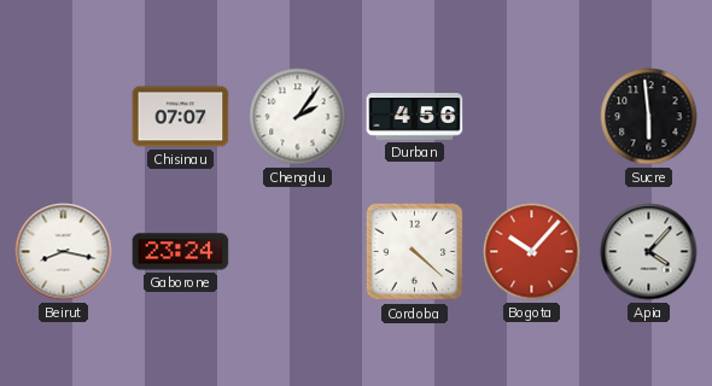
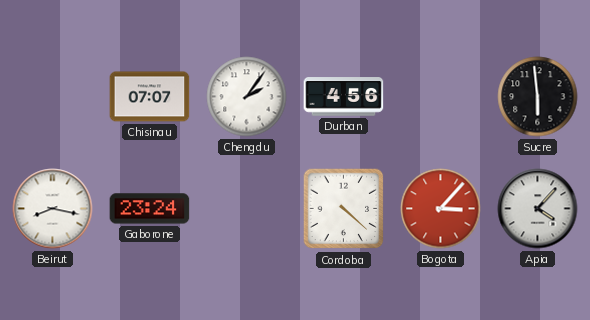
Bogota: 10:07 -> 3:07 (441, 209)
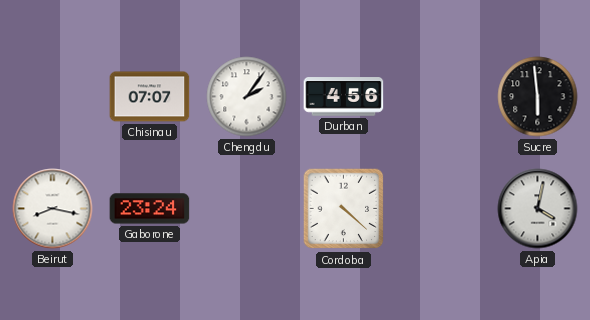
Bogota: 3:07 -> none (441, 209)
Apia: 4:07 -> 4:02 (538, 209)
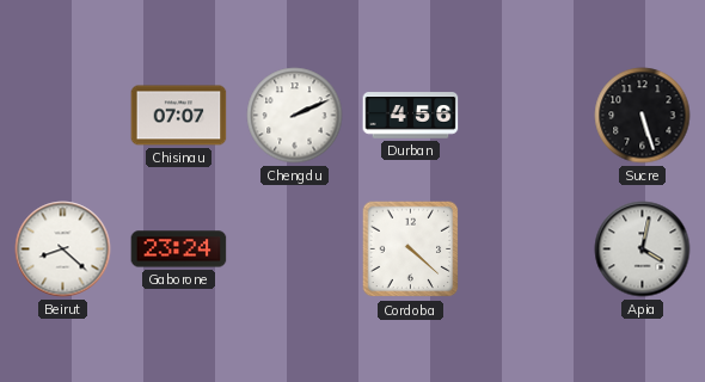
Chengdu: 2:06 -> 2:11 (295, 116)
Sucre: 5:59 -> 5:27 (643, 116)
Beirut: 8:17 -> 8:22 (63, 249)
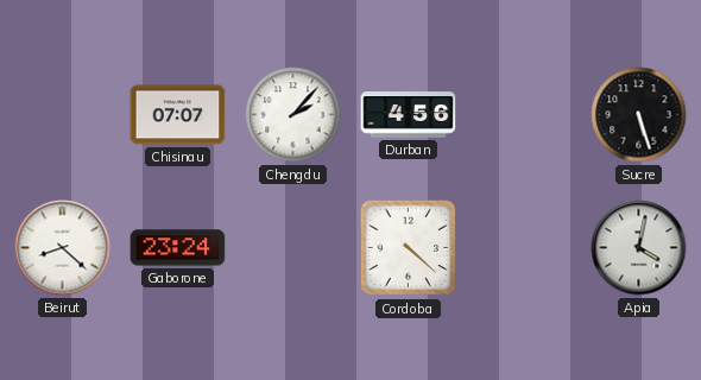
Chengdu: 2:11 -> 2:07 (293, 115)
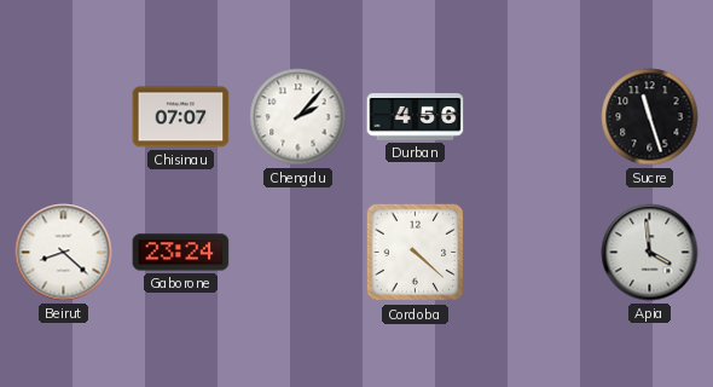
Sucre: 5:27 -> 11:27 (650, 117)
Apia: 4:02 -> 3:59 (650, 253)
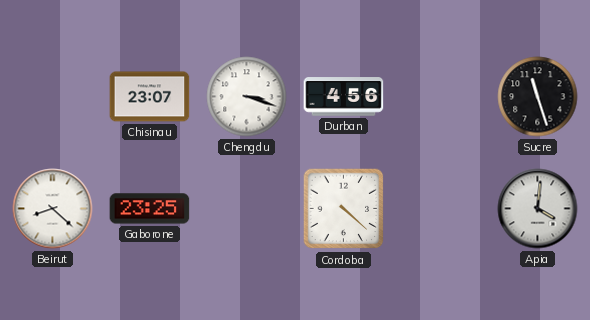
Chisinau: 07:07 -> 23:07 (150, 97)
Chengdu: 2:07 -> 3:18 (247, 97)
Gaborone: 23:24 -> 23:25 (150, 209)
Apia: 3:59 -> 4:01 (538, 209)
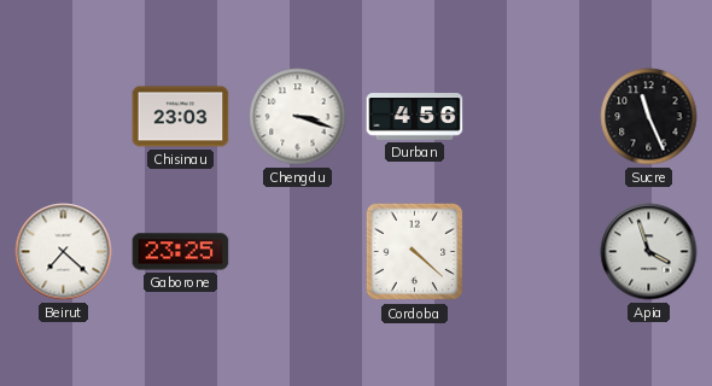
Chisinau: 23:07 -> 23:03 (181, 117)
Sucre: 11:27 -> 11:26 (649, 117)
Beirut: 8:22 -> 7:22 (64, 252)
Apia: 4:01 -> 3:57 (649, 252)
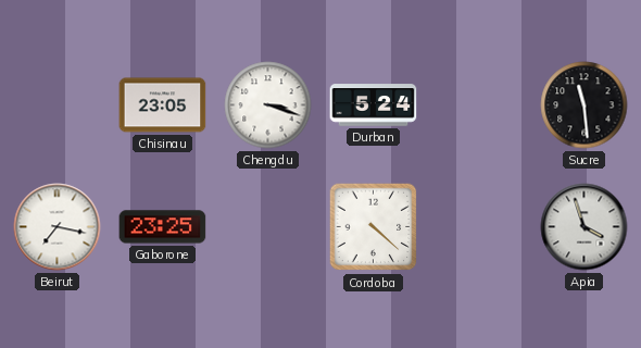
Chisinau: 23:03 -> 23:05 (163, 105)
Durban: 4:56 -> 5:24 (374, 105)
Sucre: 11:26 -> 11:29 (585, 105)
Beirut: 7:22 -> 7:17 (58, 227)
